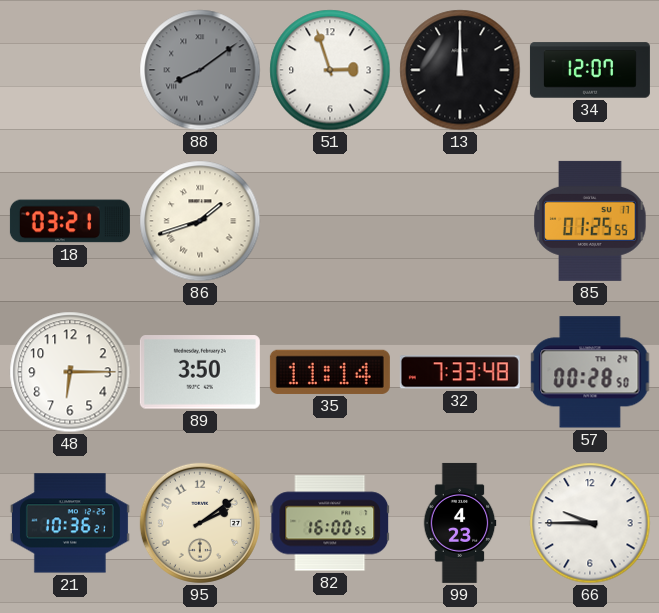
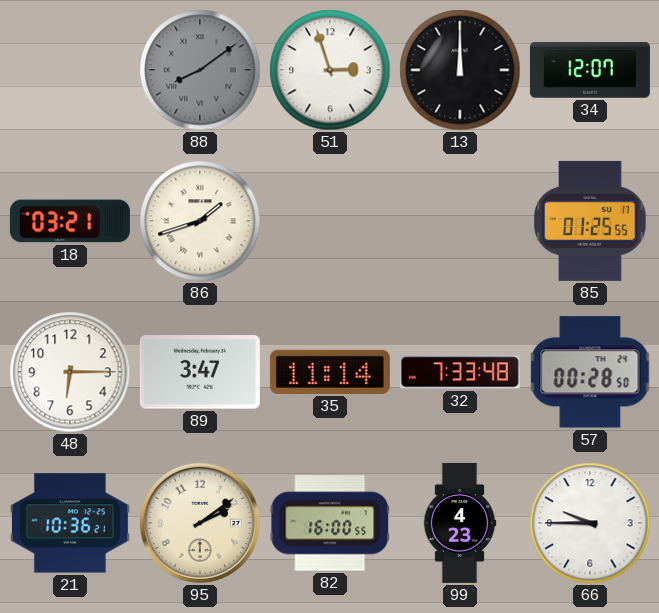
89: 3:50 -> 3:47 (200, 372)
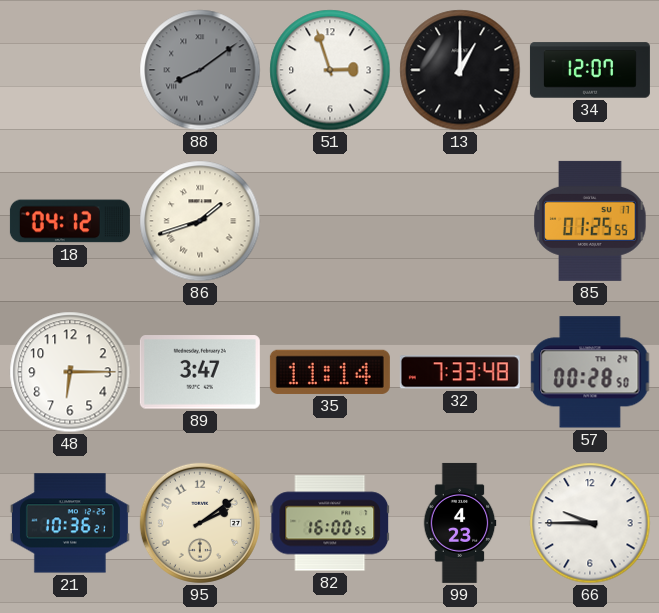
13: 12:00 -> 1:00 (460, 70)
18: 03:21 -> 04:12 (70, 221)
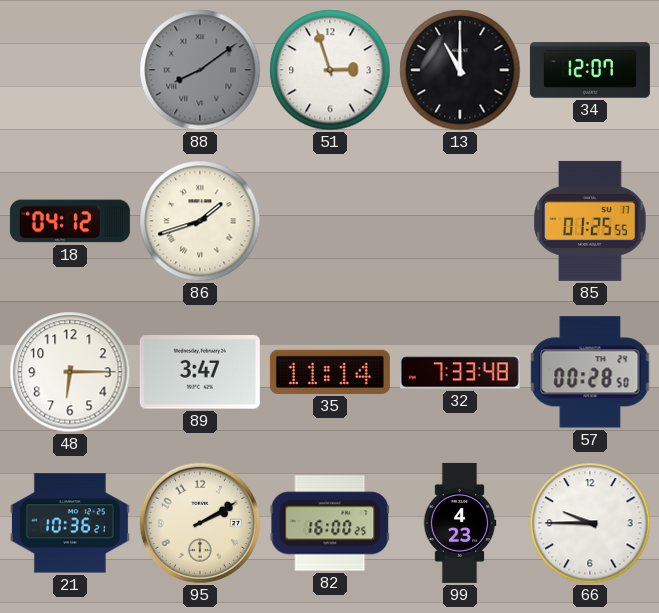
13: 1:00 -> 11:00 (460, 70)
95: 2:09 -> 2:10 (200, 523)
82: 16:00:55 -> 16:00:25 (330, 523)
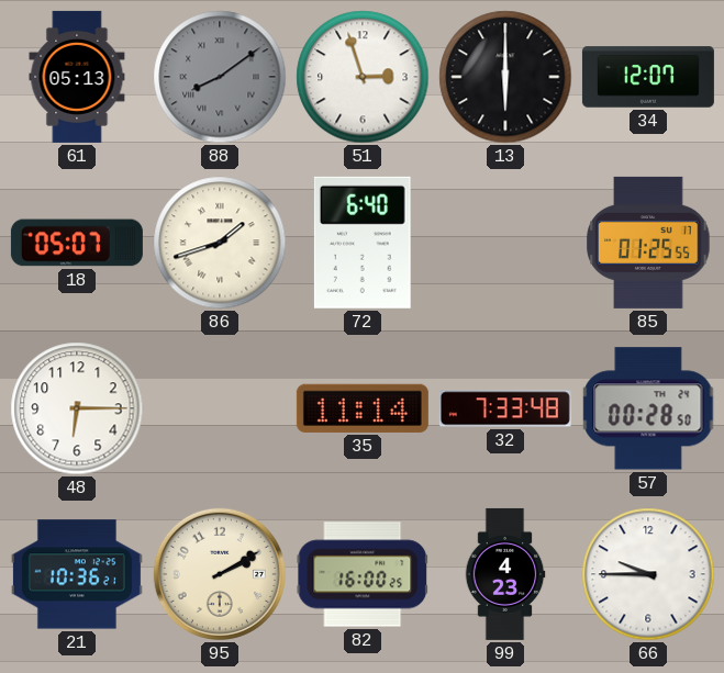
61: none -> 05:13 (77, 77)
13: 11:00 -> 6:00 (505, 77)
18: 04:12 -> 05:07 (77, 243)
72: none -> 6:40 (363, 243)
89: 3:47 -> none (200, 372)
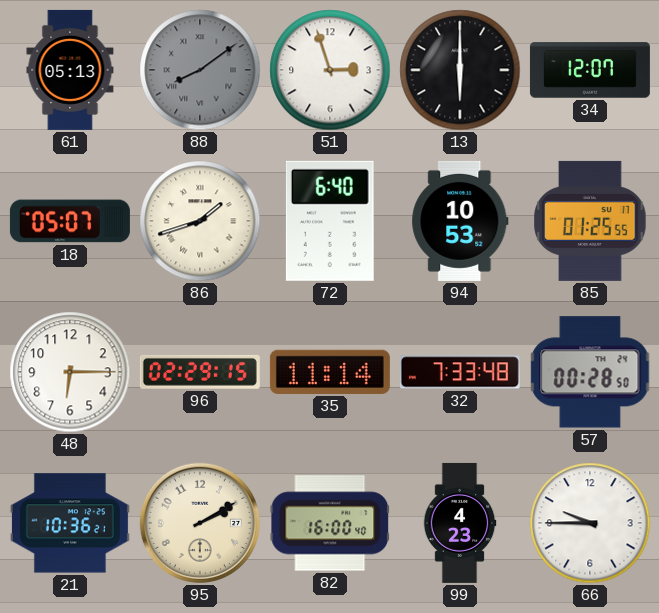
94: none -> 10:53 (460, 221)
96: none -> 02:29 (200, 372)
82: 16:00:25 -> 16:00:40 (330, 523)
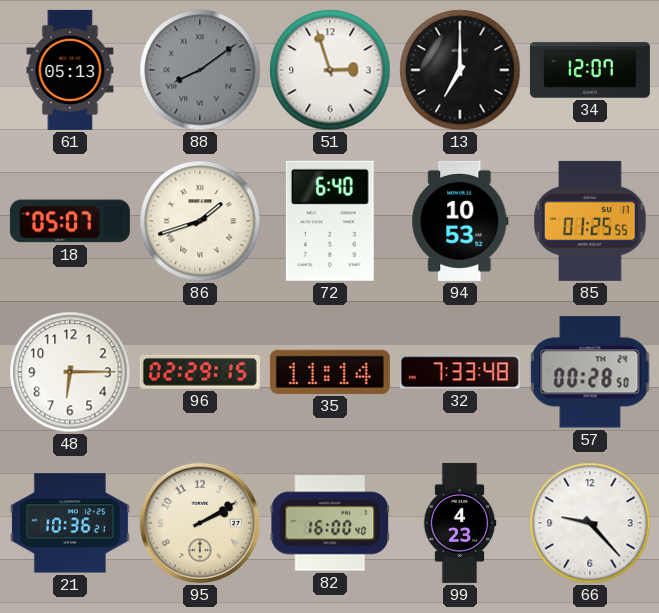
13: 6:00 -> 7:00 (460, 70)
66: 9:45 -> 9:23 (590, 523)
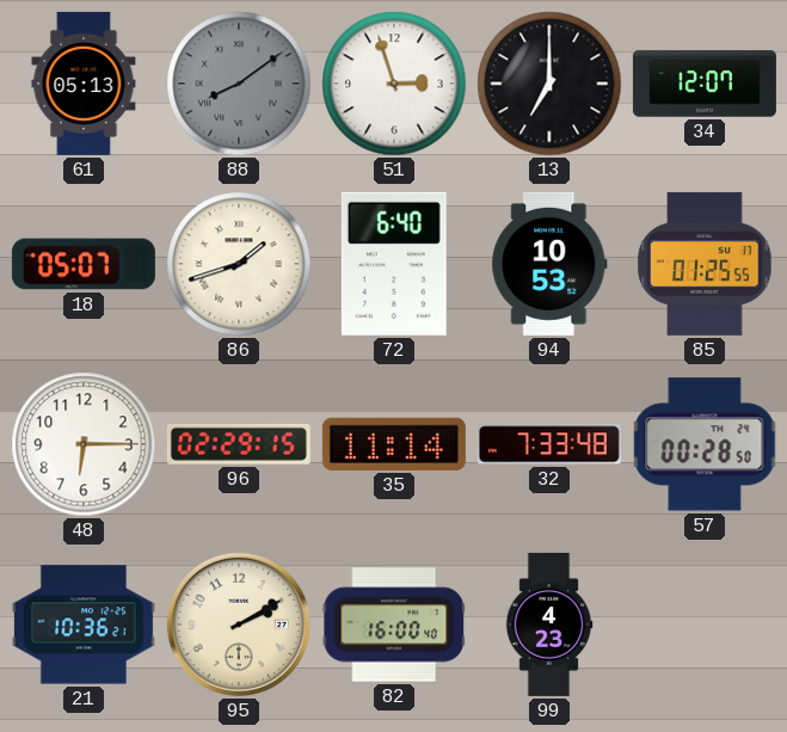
66: 9:23 -> none (590, 523)
